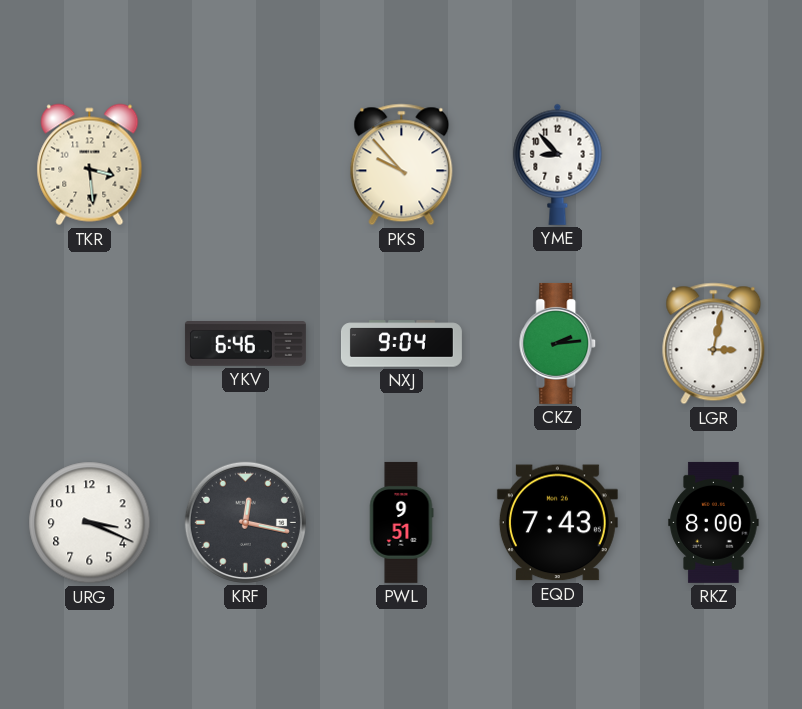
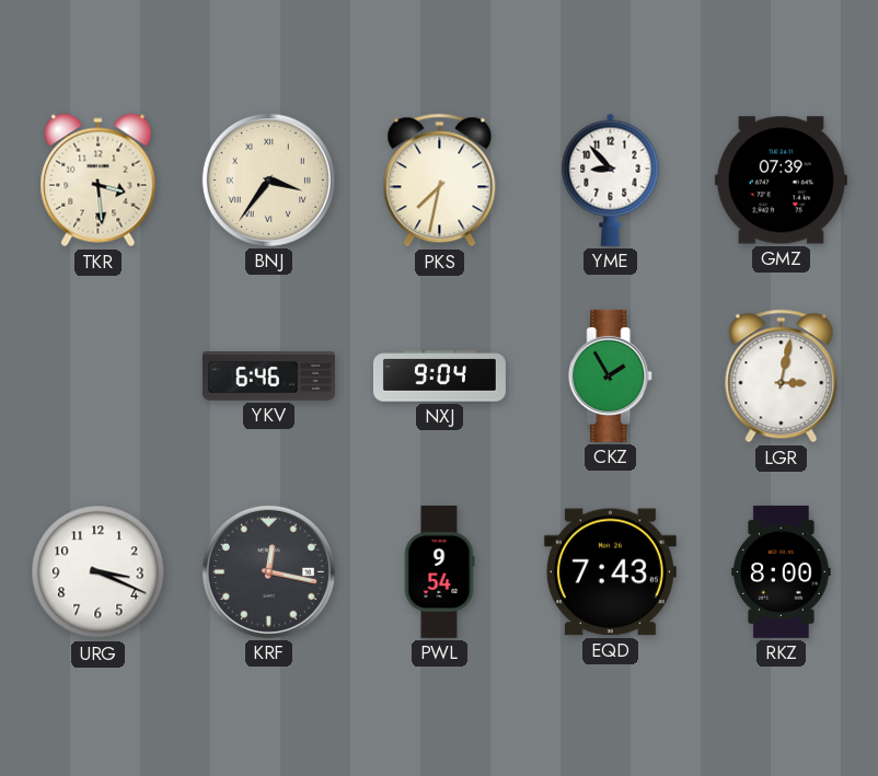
BNJ: none -> 3:36 (268, 179)
PKS: 9:53 -> 7:32 (440, 181)
GMZ: none -> 07:39 (781, 181)
CKZ: 2:14 -> 1:55 (611, 375)
PWL: 9:51 -> 9:54 (439, 571)
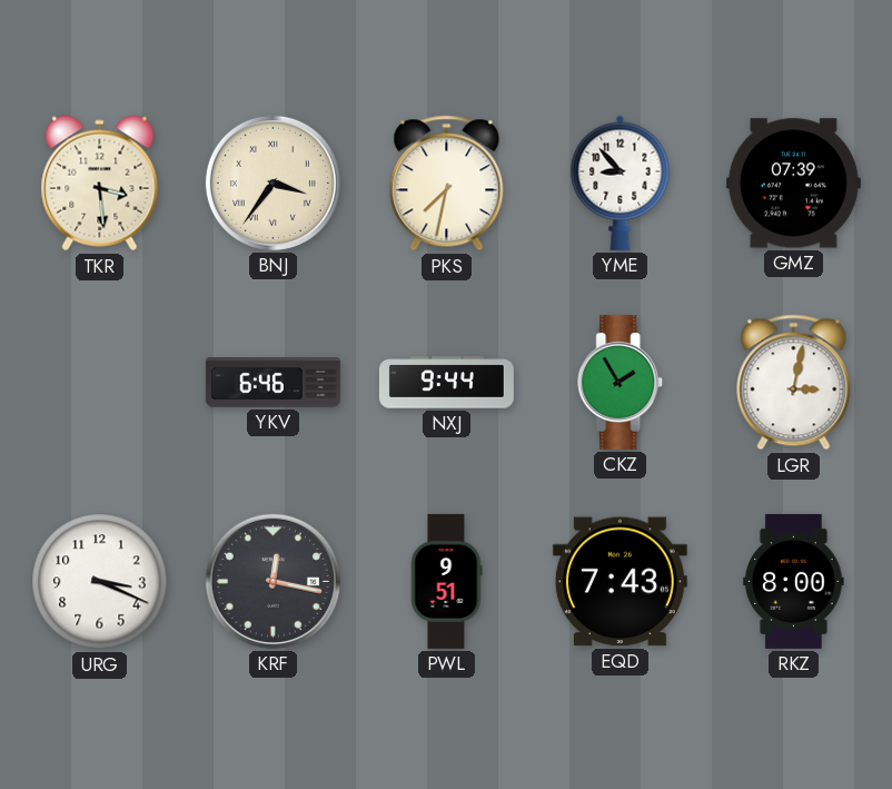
NXJ: 9:04 -> 9:44 (446, 383)
PWL: 9:54 -> 9:51 (446, 581)
